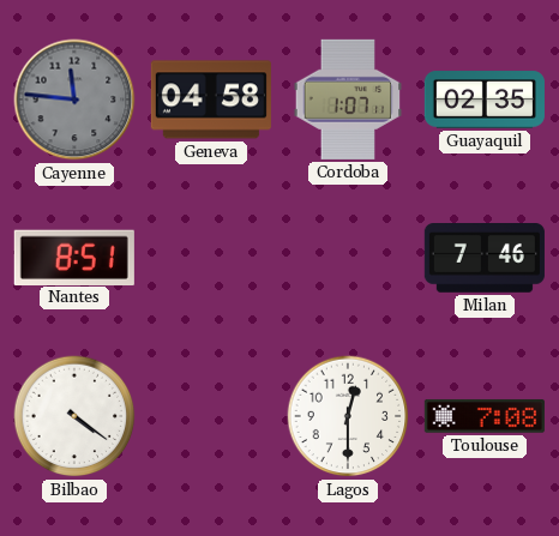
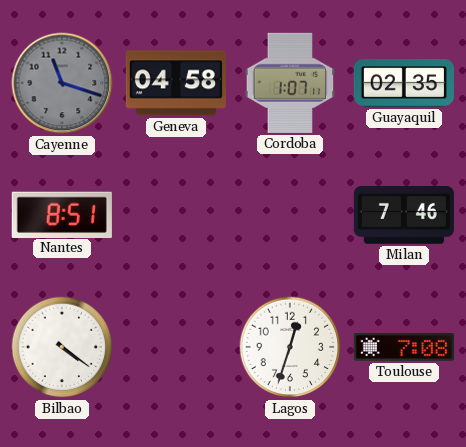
Cayenne: 11:46 -> 11:18 (62, 83)
Lagos: 12:30 -> 12:33 (290, 347)
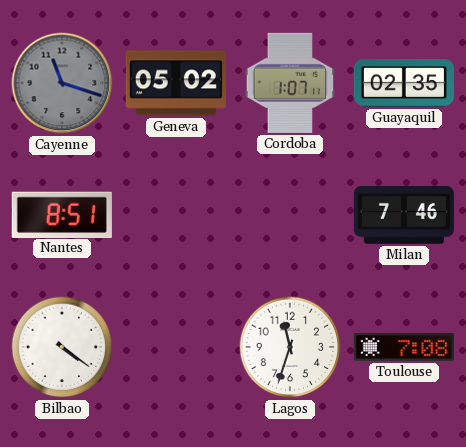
Geneva: 04:58 -> 05:02 (176, 83)
Lagos: 12:33 -> 11:33 (290, 347)
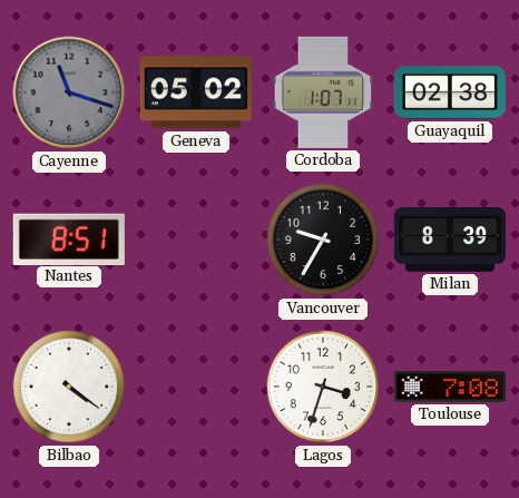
Guayaquil: 02:35 -> 02:38 (450, 92)
Vancouver: none -> 9:35 (323, 240)
Milan: 7:46 -> 8:39 (450, 241)
Lagos: 11:33 -> 3:33 (323, 387)
